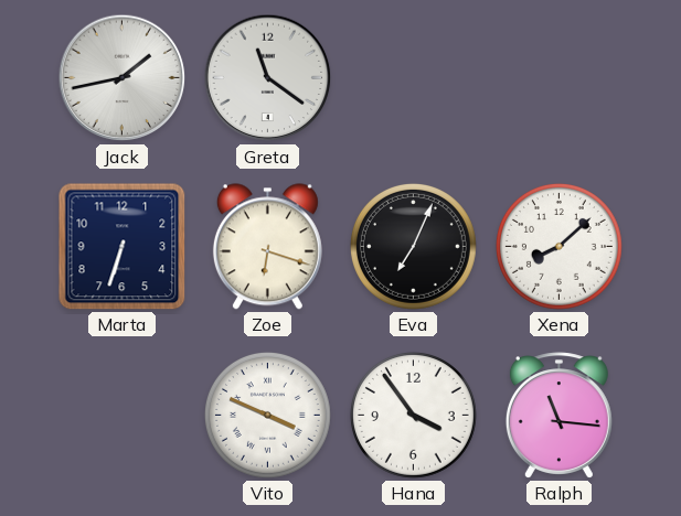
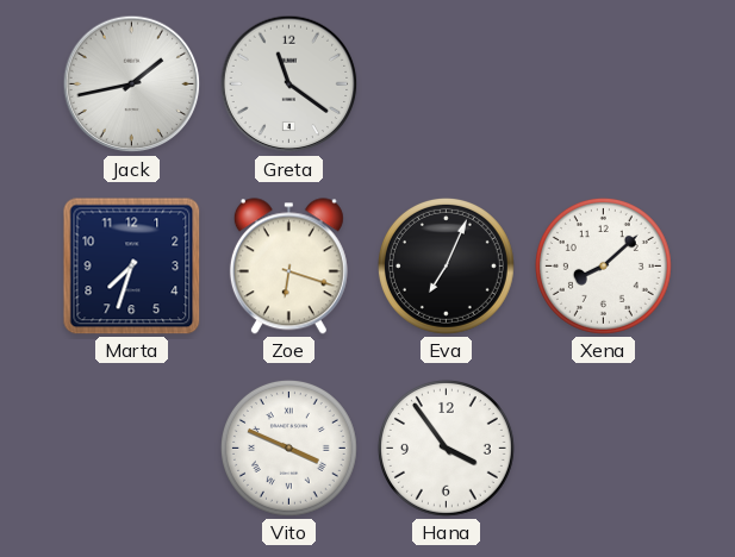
Marta: 6:33 -> 7:33 (132, 267)
Ralph: 11:16 -> none (558, 416)
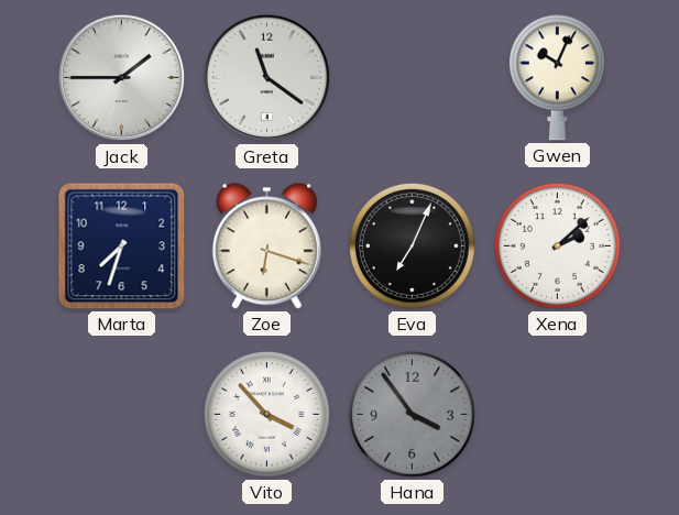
Jack: 1:43 -> 1:45 (122, 78)
Gwen: none -> 10:04 (557, 78)
Xena: 8:08 -> 2:08 (557, 245)
Vito: 3:49 -> 3:53 (266, 414)
Hana dial: white -> grey (412, 414)
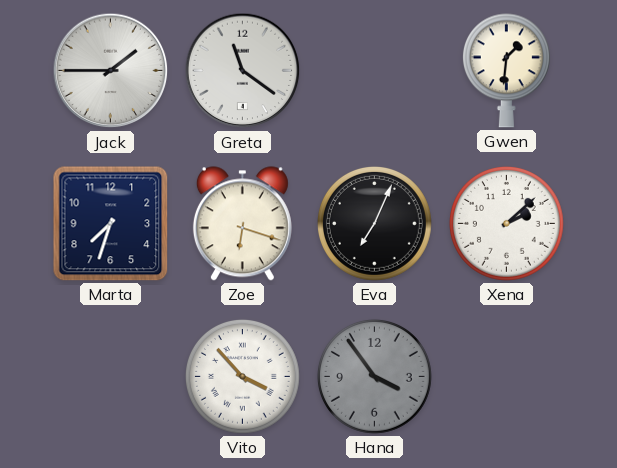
Gwen: 10:04 -> 1:31 (506, 71)
